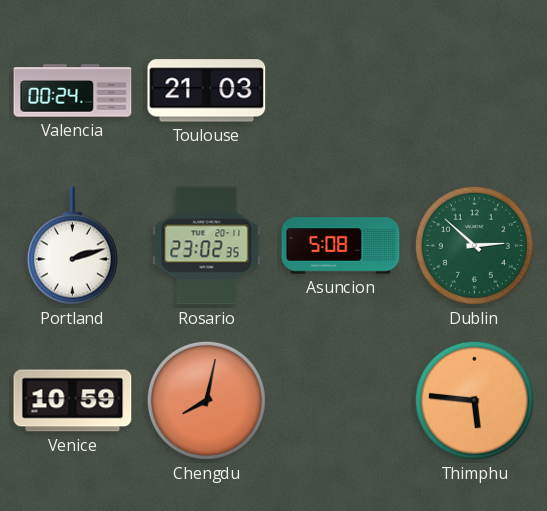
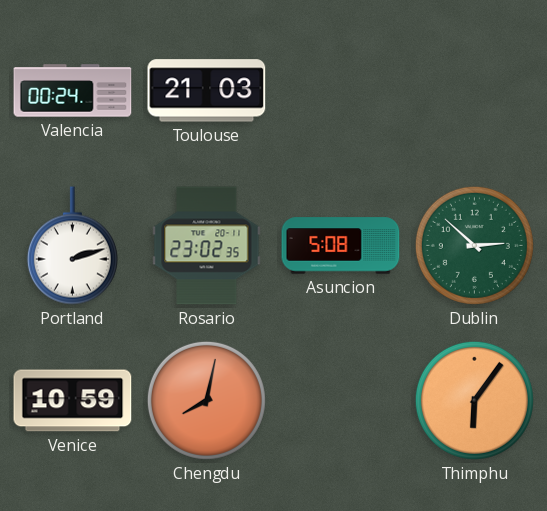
Thimphu: 5:46 -> 6:06 (474, 400)
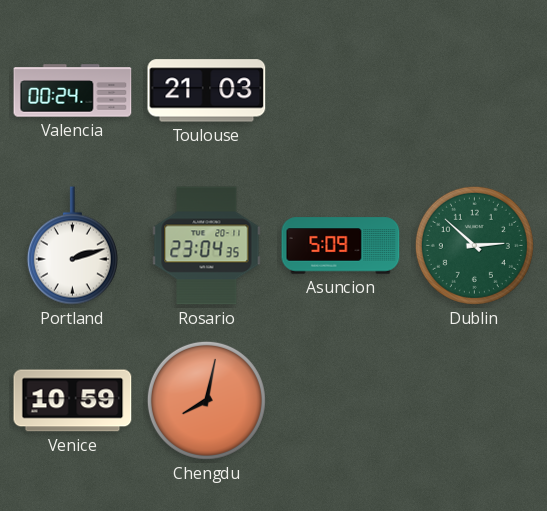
Rosario: 23:02 -> 23:04 (207, 246)
Asuncion: 5:08 -> 5:09 (341, 246)
Thimphu: 6:06 -> none (474, 400)
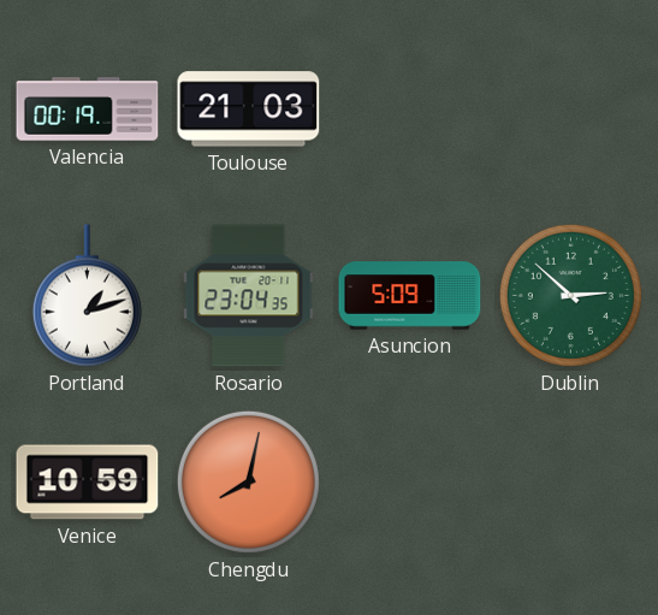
Valencia: 00:24 -> 00:19 (88, 110)
Portland: 2:12 -> 1:12 (87, 296)
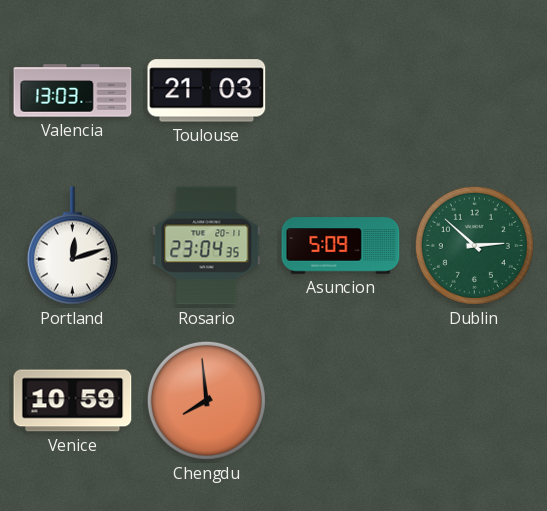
Valencia: 00:19 -> 13:03 (73, 91)
Portland: 1:12 -> 12:12 (72, 246)
Chengdu: 8:02 -> 7:59 (206, 400)
